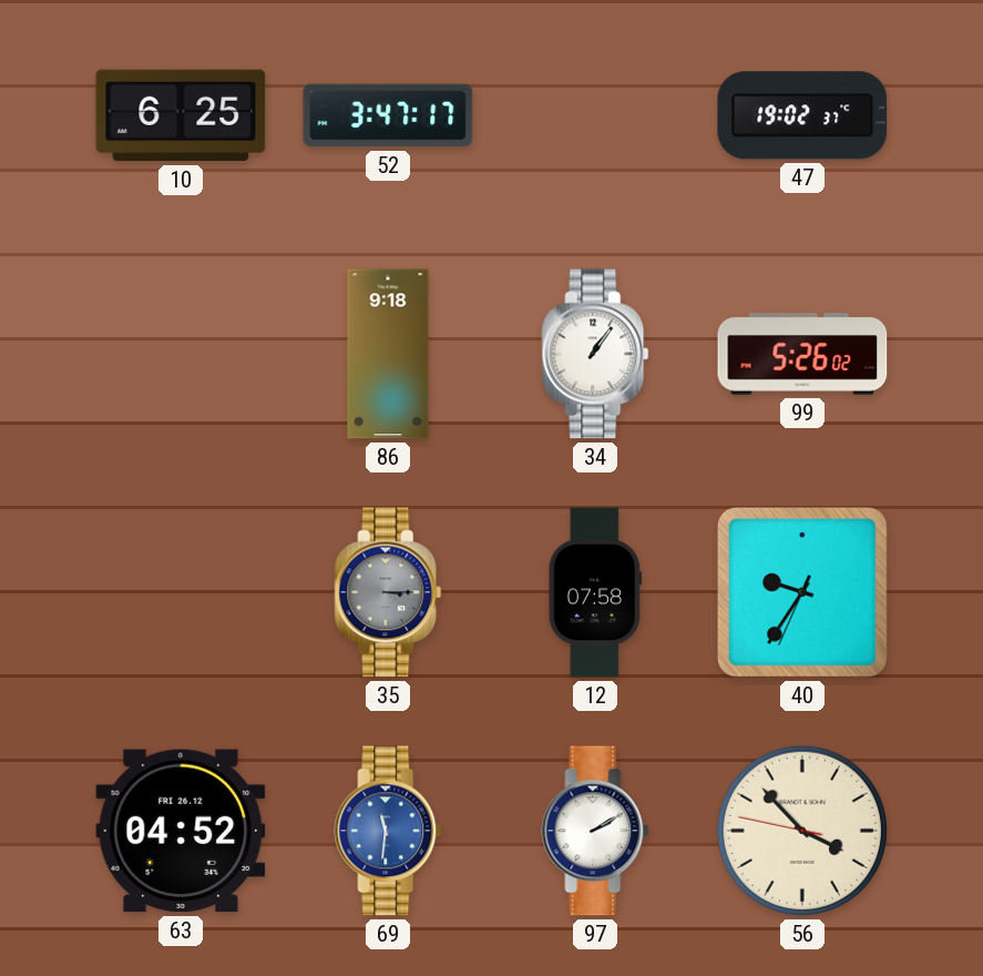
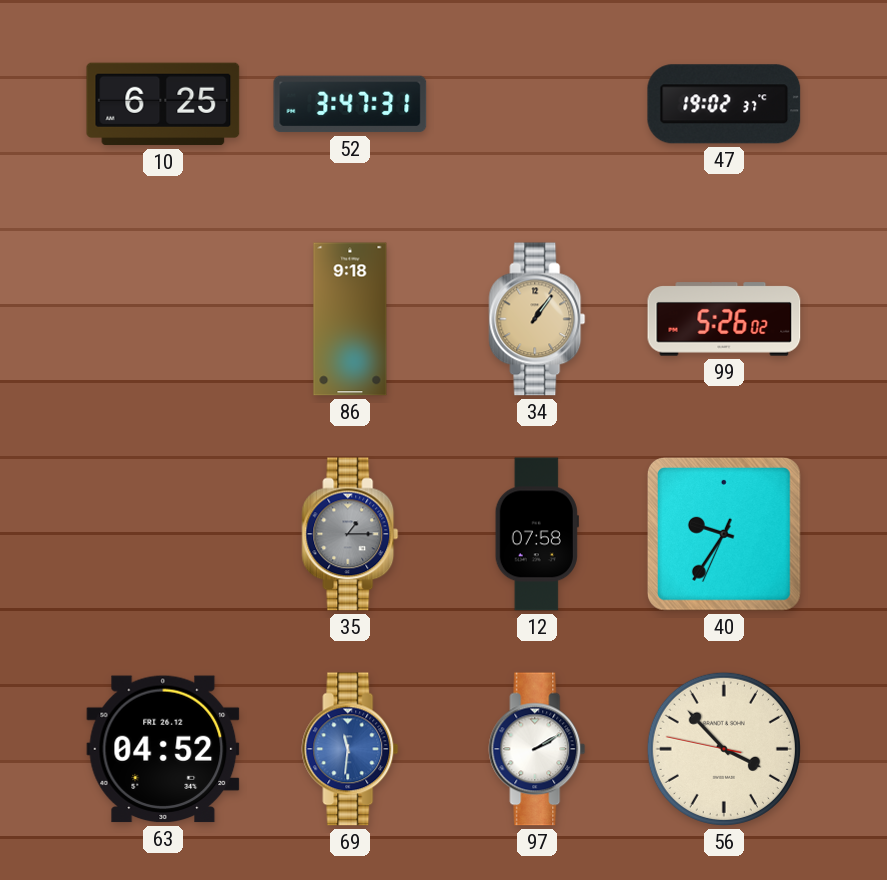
52: 3:47:17 -> 3:47:31 (350, 104)
34 dial: white -> champagne (537, 319)
35: 3:15 -> 1:15 (350, 534)
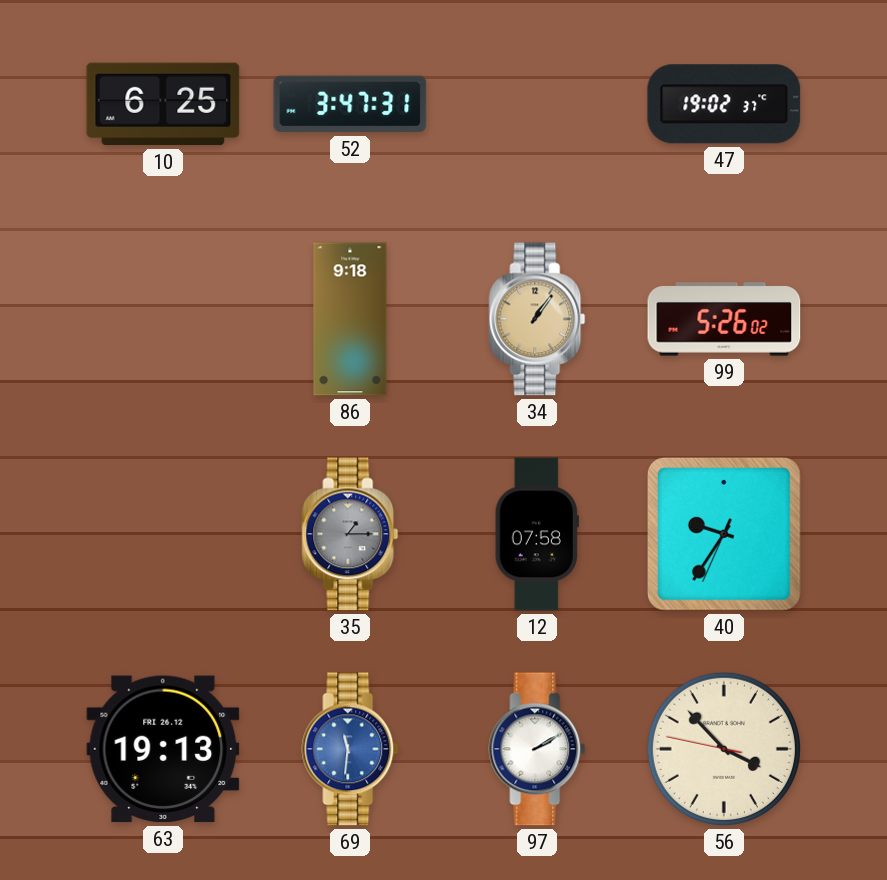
63: 04:52 -> 19:13 (163, 749)
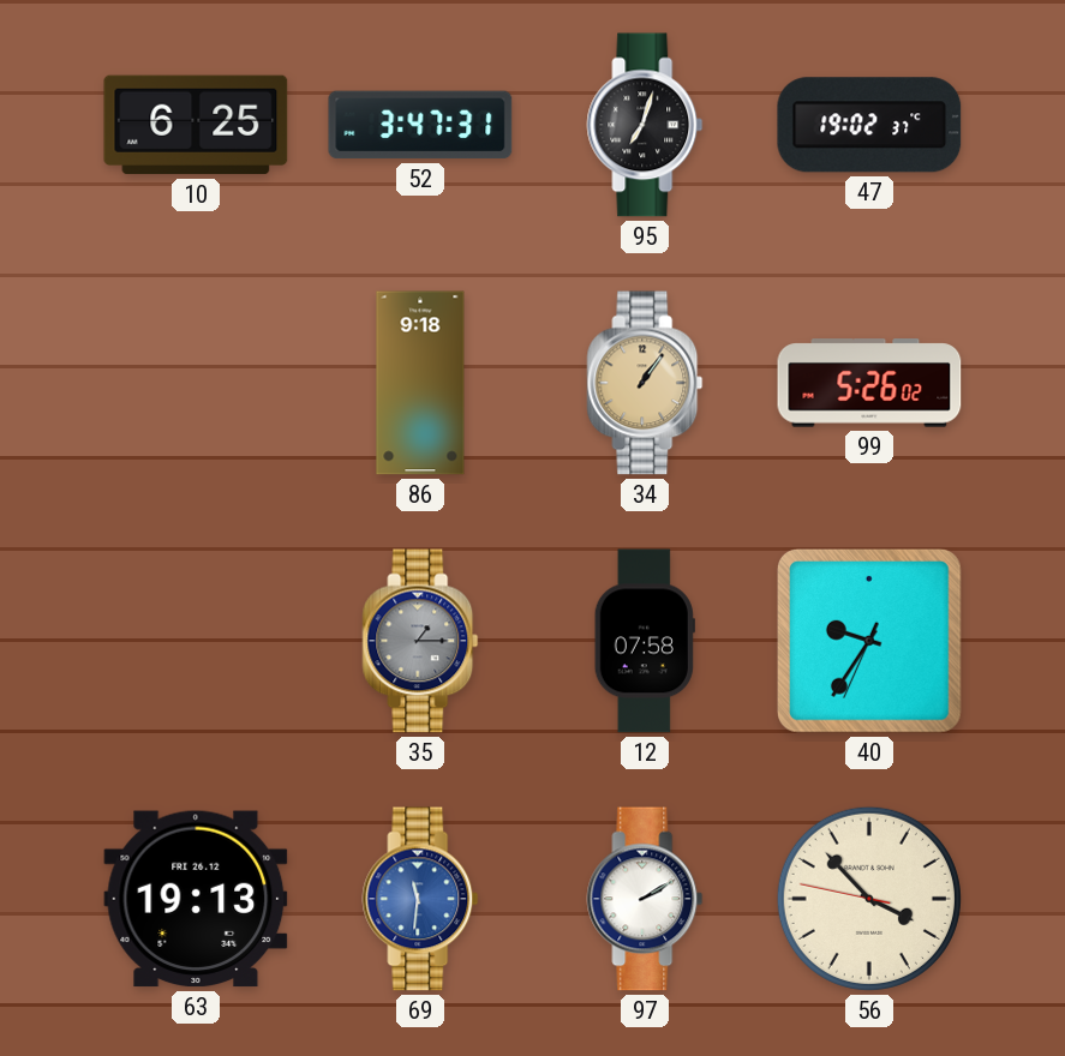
95: none -> 7:03 (645, 125)
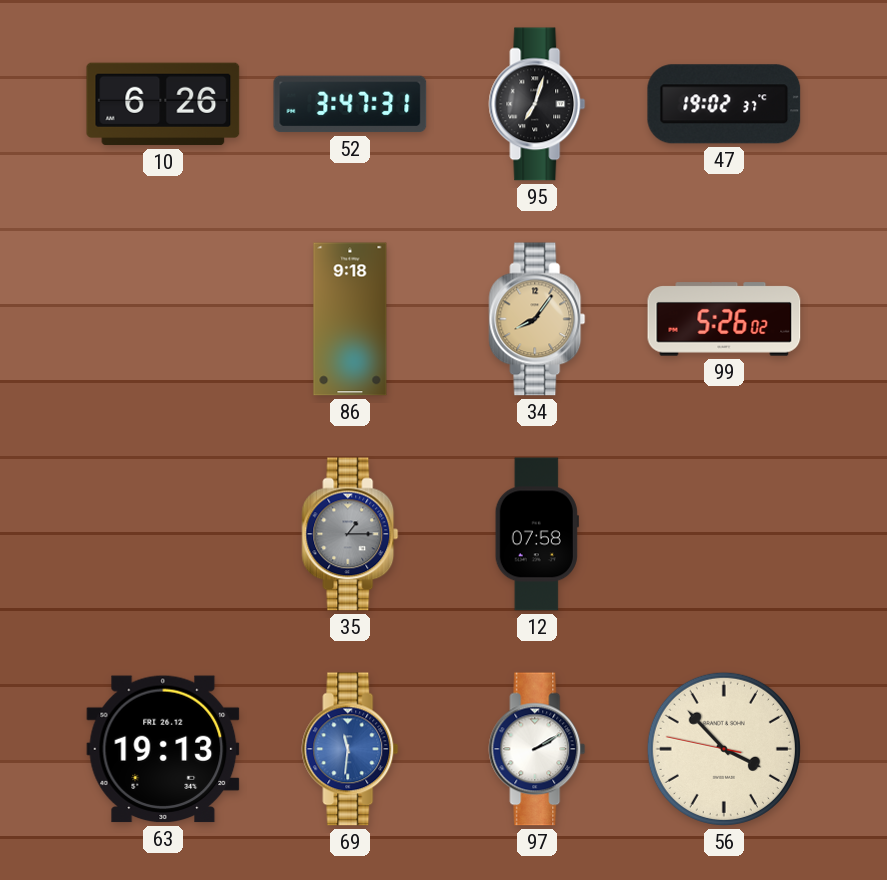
10: 6:25 -> 6:26 (163, 104)
34: 1:06 -> 8:06 (537, 319)
40: 9:35 -> none (870, 642)
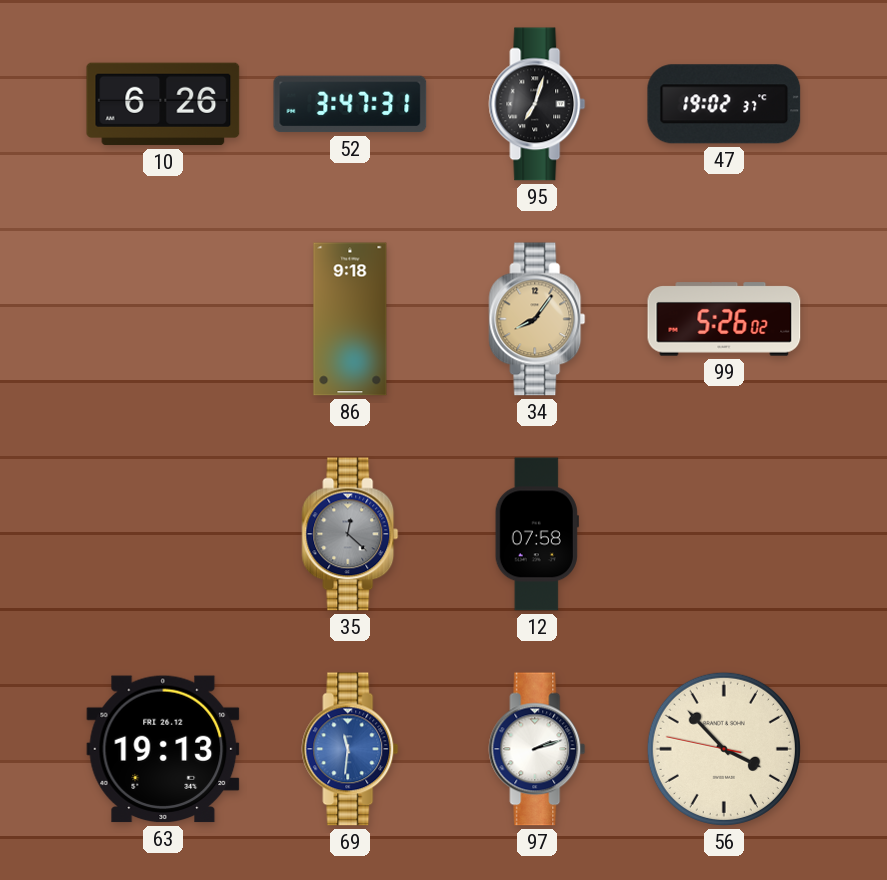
35: 1:15 -> 12:22 (350, 534)
97: 2:10 -> 2:12 (537, 749)
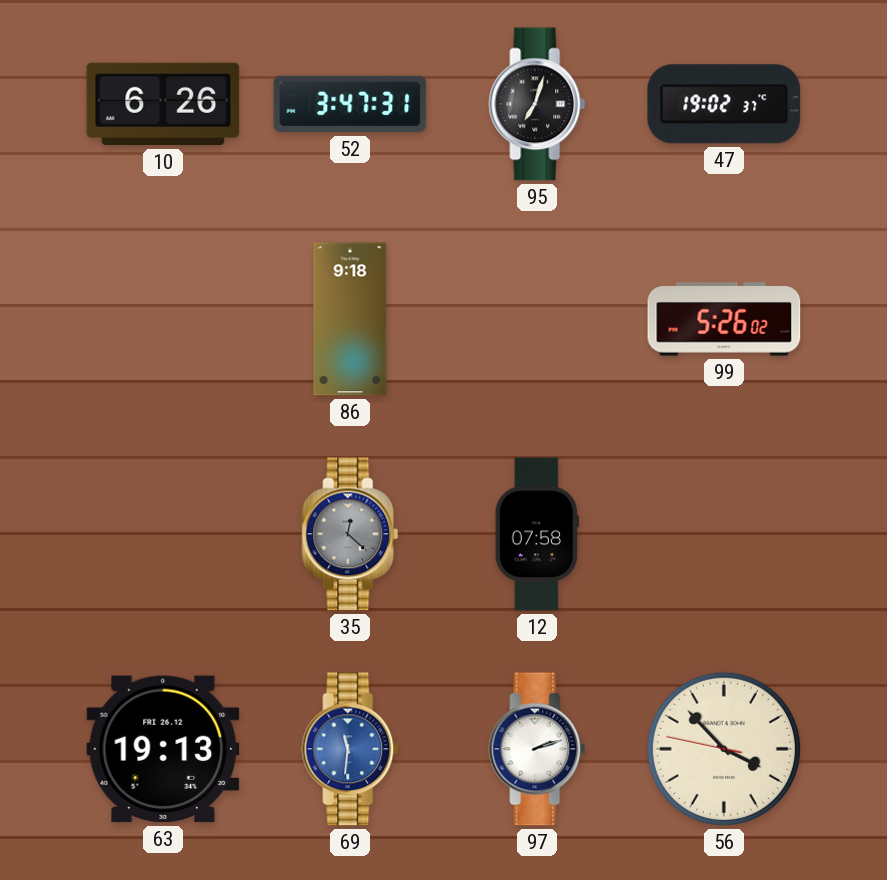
34: 8:06 -> none (537, 319)
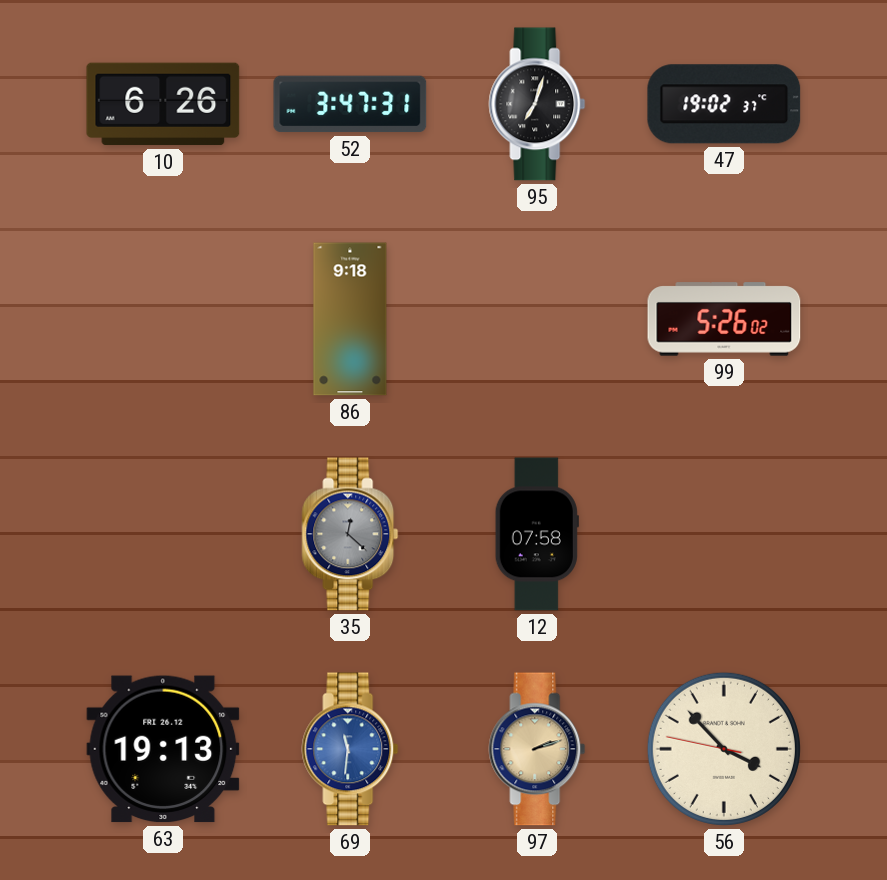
97 dial: white -> champagne (537, 749)
